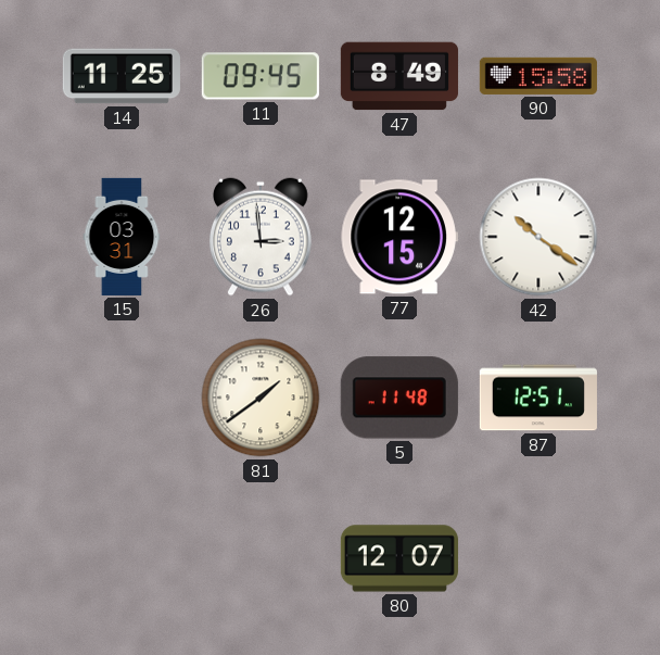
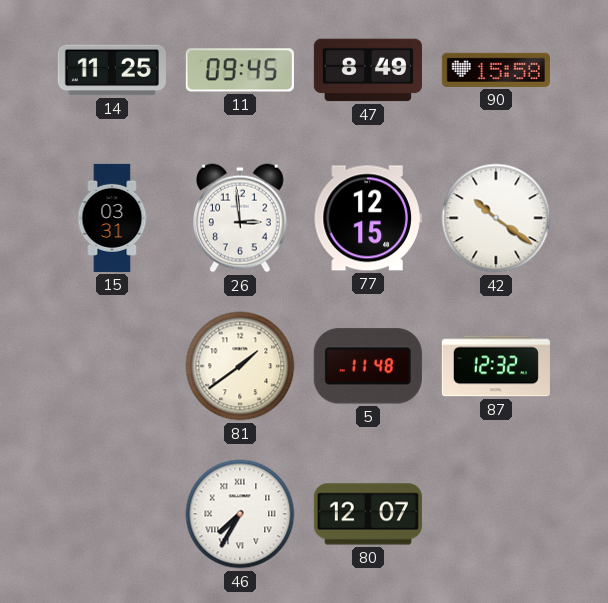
87: 12:51 -> 12:32 (496, 366)
46: none -> 7:35 (240, 514)
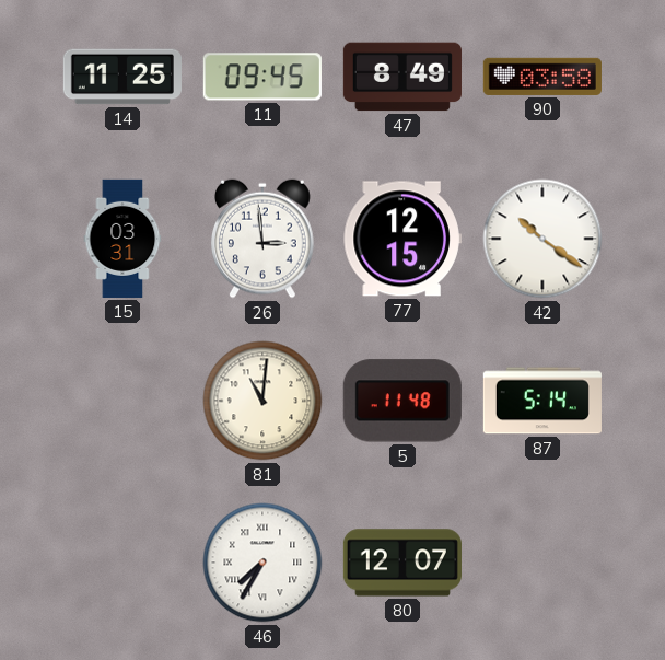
90: 15:58 -> 03:58 (542, 77)
81: 1:39 -> 11:01 (262, 401)
87: 12:32 -> 5:14 (542, 401)
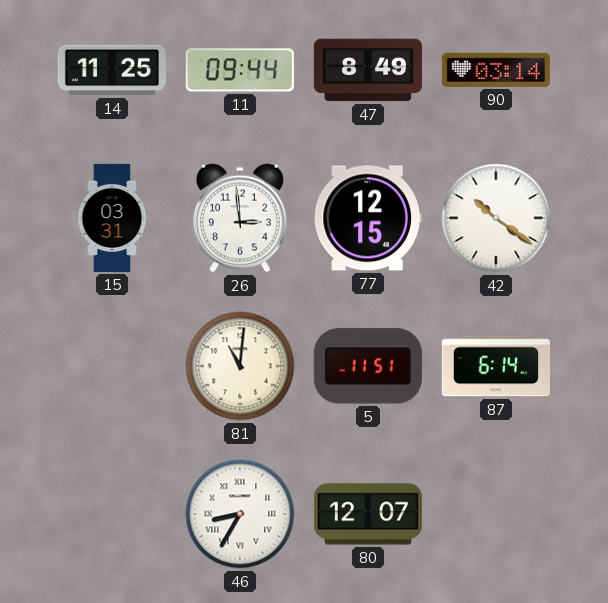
11: 09:45 -> 09:44 (240, 70)
90: 03:58 -> 03:14 (496, 70)
5: 11:48 -> 11:51 (368, 366)
87: 5:14 -> 6:14 (496, 366)
46: 7:35 -> 8:35 (240, 514)
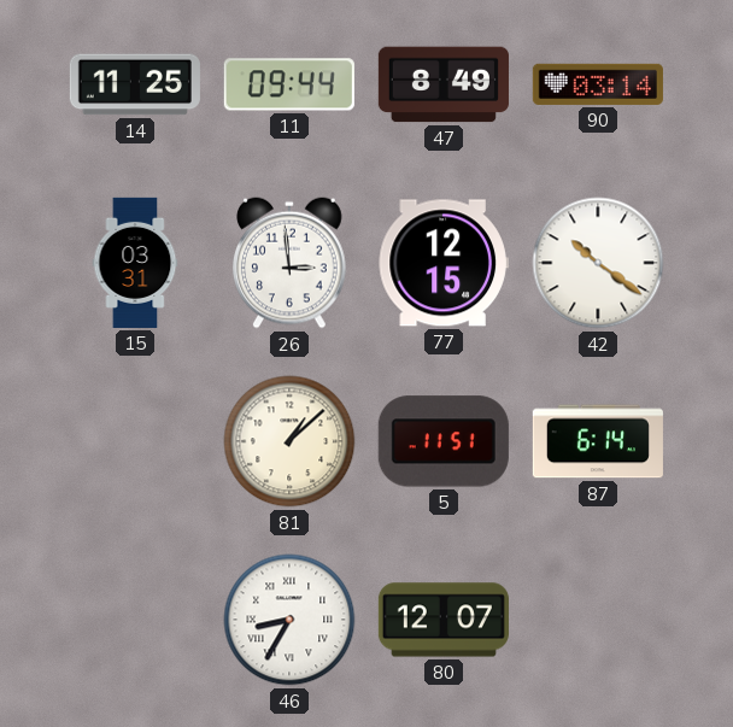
81: 11:01 -> 1:08 (289, 441)
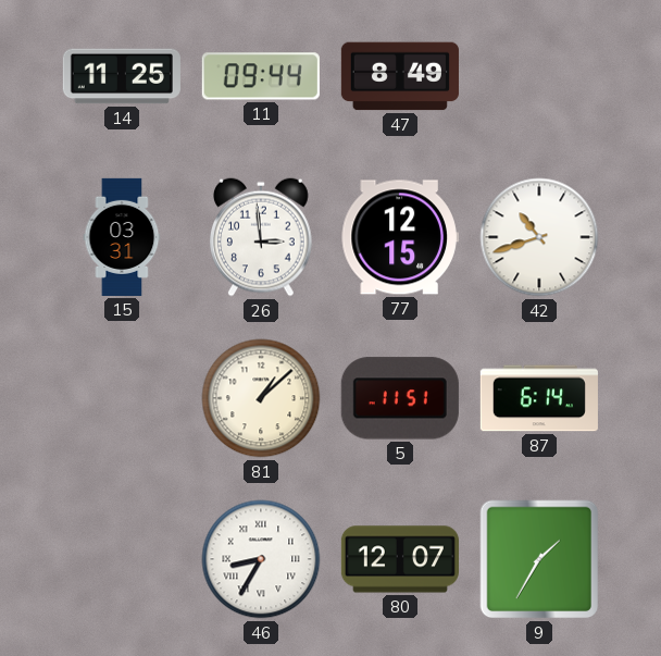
90: 03:14 -> none (598, 84)
42: 10:21 -> 10:42 (539, 237)
9: none -> 1:35 (539, 559)
